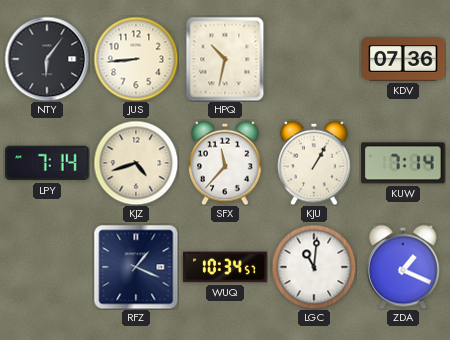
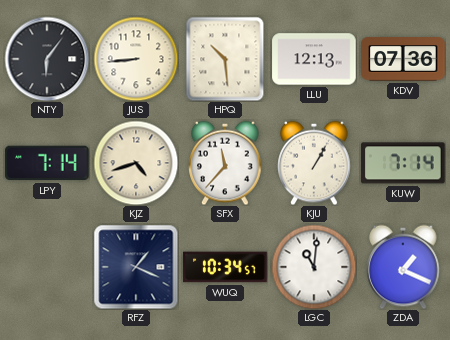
HPQ: 10:32 -> 10:29 (225, 59)
LLU: none -> 12:13 (314, 59)
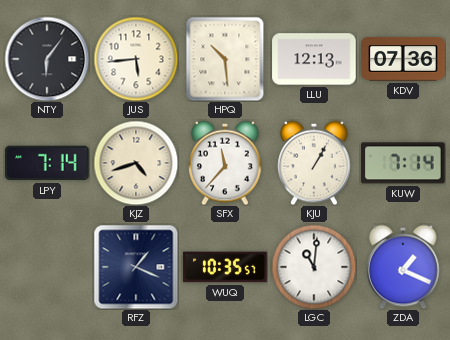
JUS: 8:44 -> 5:44 (136, 59)
WUQ: 10:34 -> 10:35 (225, 267)
